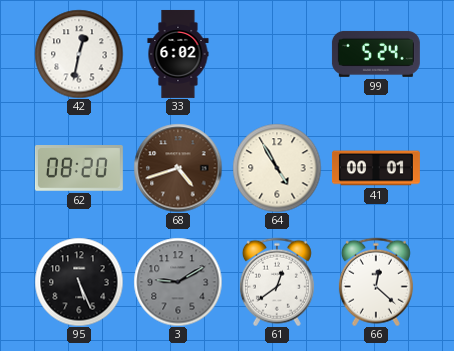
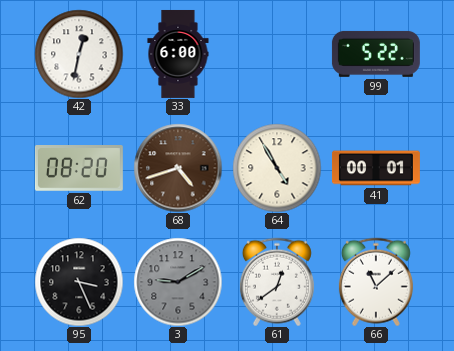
33: 6:02 -> 6:00 (178, 54)
99: 5:24 -> 5:22 (376, 54)
95: 5:26 -> 3:26 (79, 282)
66: 12:22 -> 11:08 (376, 282)
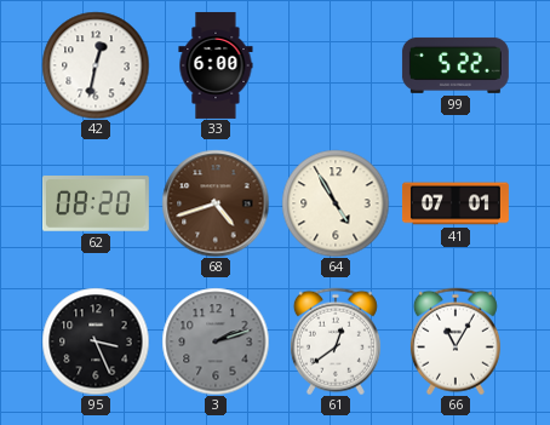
41: 00:01 -> 07:01 (456, 203)
3: 9:10 -> 2:12 (216, 341)
66: 11:08 -> 11:05 (456, 341)
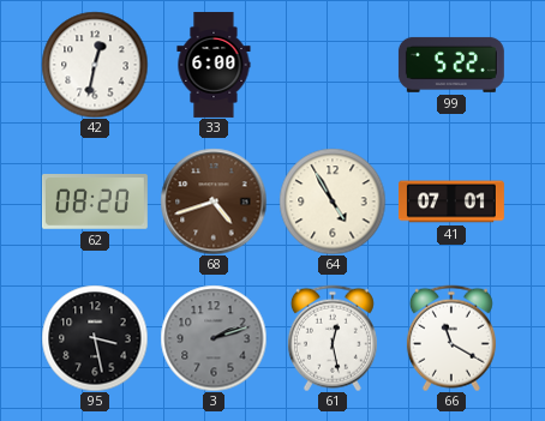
95: 3:26 -> 3:28 (95, 338)
61: 12:39 -> 12:28 (333, 338)
66: 11:05 -> 11:20 (451, 338)
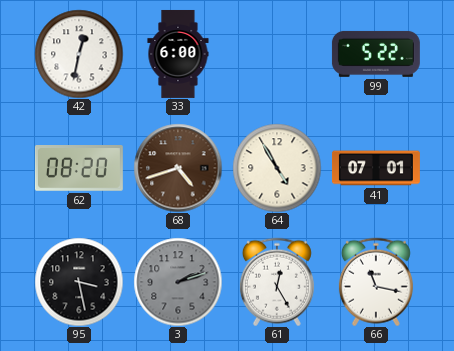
61: 12:28 -> 12:25 (277, 282)
66: 11:20 -> 11:17 (376, 282)
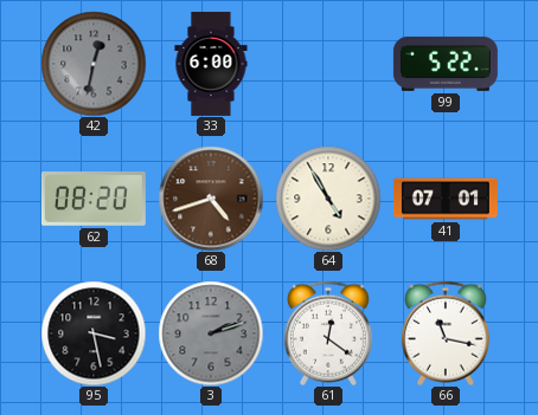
42 dial: white -> grey (94, 64)
61: 12:25 -> 12:21 (328, 333)
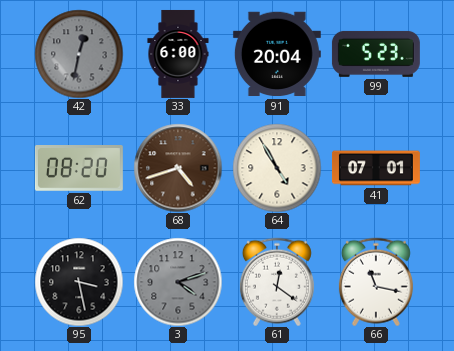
91: none -> 20:04 (277, 54)
99: 5:22 -> 5:23 (376, 54)
3: 2:12 -> 4:12 (178, 282)
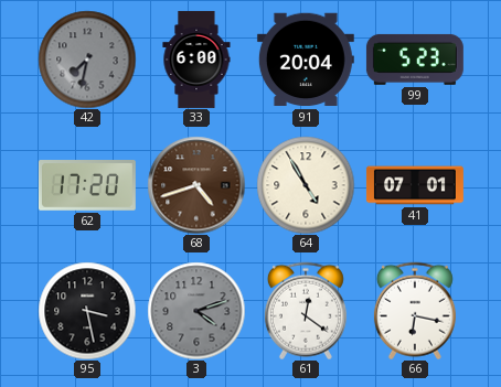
42: 12:32 -> 7:32 (87, 60)
62: 08:20 -> 17:20 (87, 186)
66: 11:17 -> 6:17 (415, 311)
